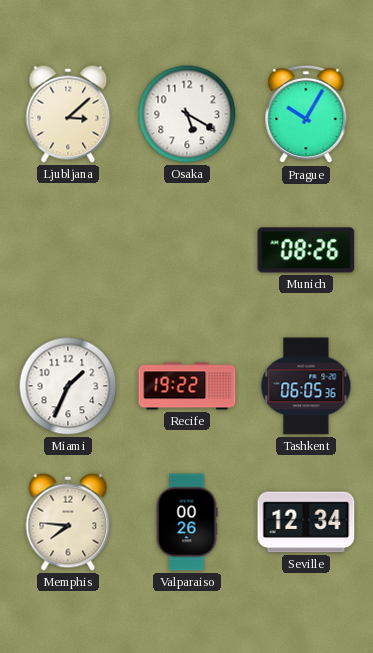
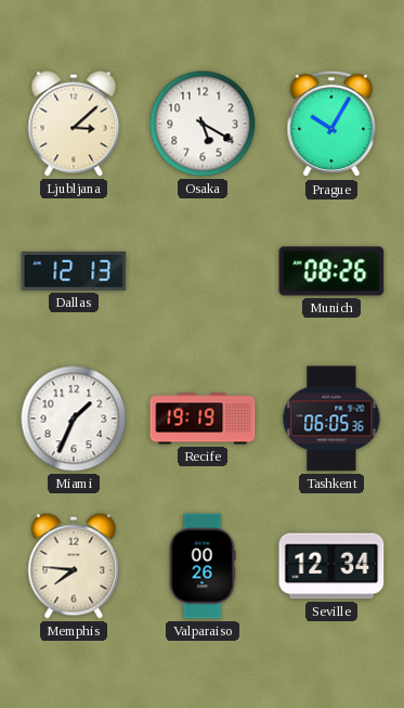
Dallas: none -> 12:13 (74, 272)
Recife: 19:22 -> 19:19 (203, 419)
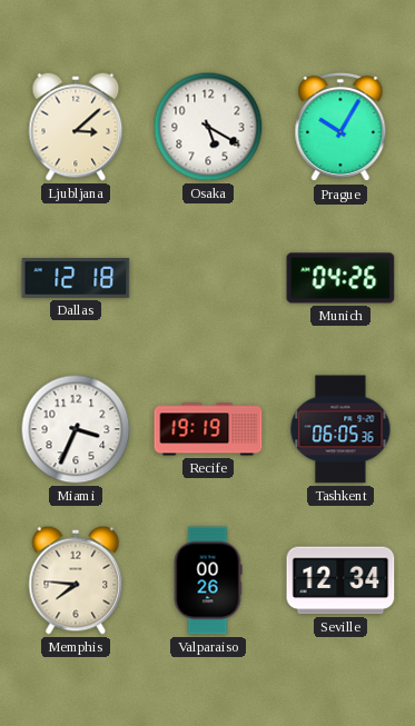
Dallas: 12:13 -> 12:18 (76, 279)
Munich: 08:26 -> 04:26 (340, 278)
Miami: 1:34 -> 3:34 (76, 429)
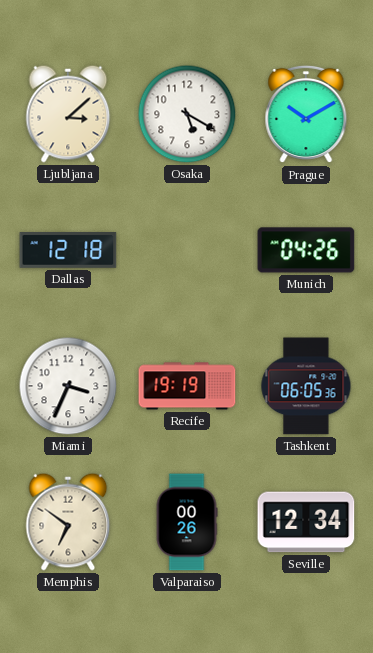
Prague: 10:05 -> 10:10 (306, 114)
Memphis: 7:46 -> 6:51 (68, 522)
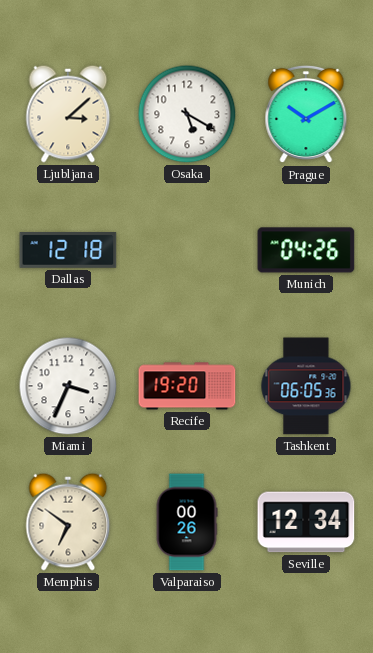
Recife: 19:19 -> 19:20 (187, 386)
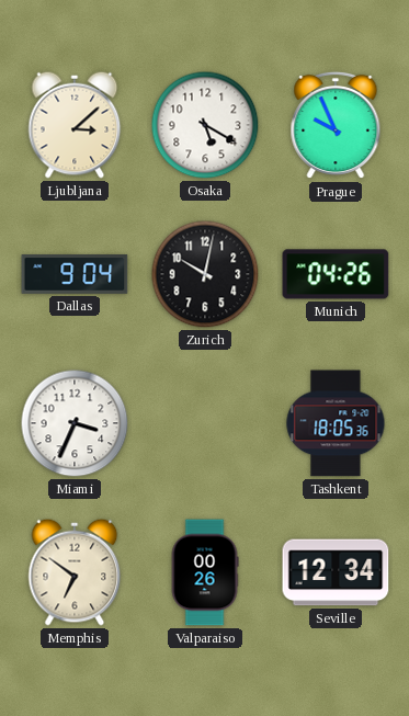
Prague: 10:10 -> 9:56 (336, 125)
Dallas: 12:18 -> 9:04 (75, 275)
Zurich: none -> 10:02 (205, 274)
Recife: 19:20 -> none (187, 386)
Tashkent: 06:05 -> 18:05 (336, 423)
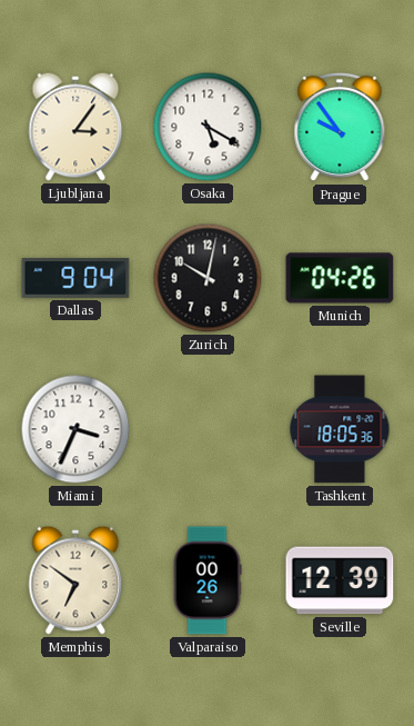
Ljubljana: 3:08 -> 3:06 (75, 127)
Prague: 9:56 -> 9:54 (340, 127)
Seville: 12:34 -> 12:39 (340, 580)
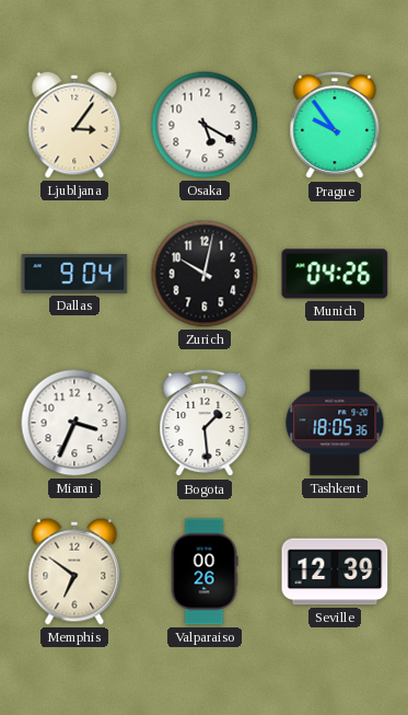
Bogota: none -> 1:29 (205, 423)
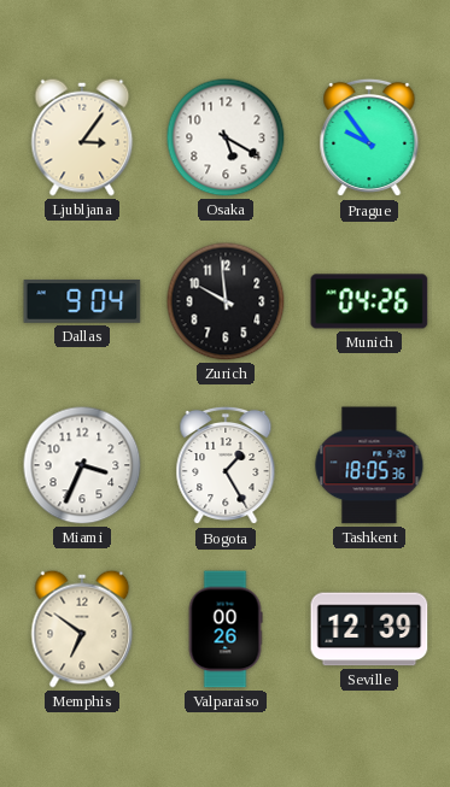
Zurich: 10:02 -> 9:59 (226, 301)
Bogota: 1:29 -> 1:25 (226, 465)
